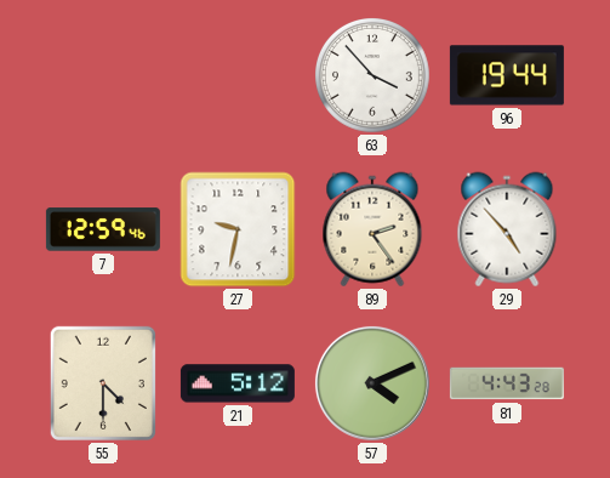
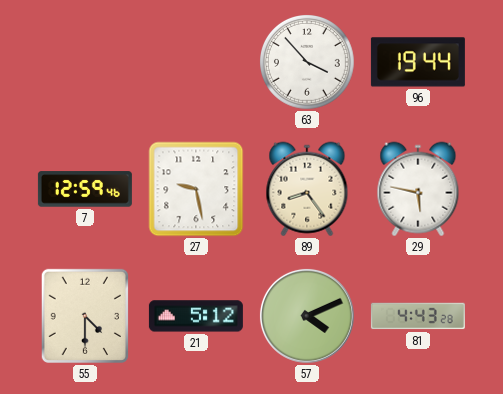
27: 9:32 -> 9:28 (196, 189)
89: 2:24 -> 8:24 (307, 189)
29: 4:53 -> 5:47 (418, 189)
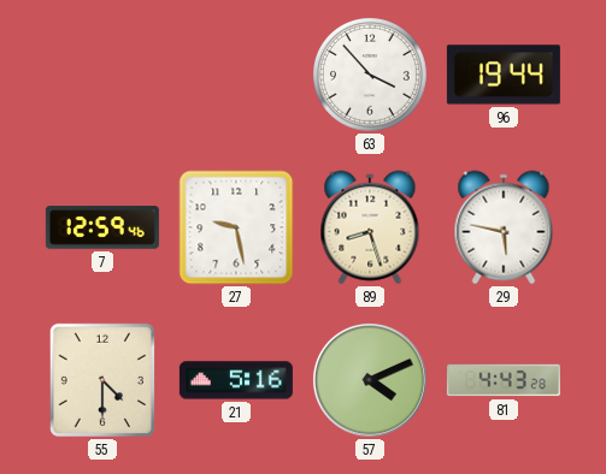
89: 8:24 -> 8:27 (370, 227)
21: 5:12 -> 5:16 (236, 380)
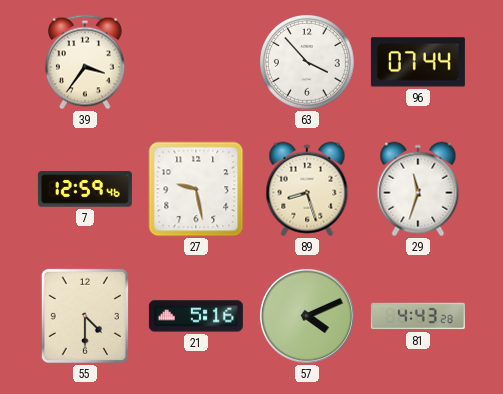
39: none -> 3:36 (86, 62)
96: 19:44 -> 07:44 (418, 62)
29: 5:47 -> 11:33 (418, 189)
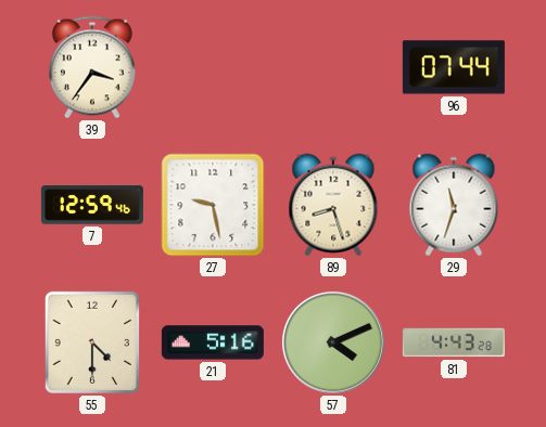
63: 3:53 -> none (308, 63)
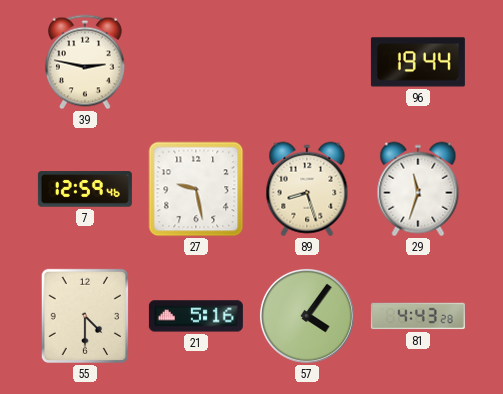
39: 3:36 -> 2:47 (86, 62)
96: 07:44 -> 19:44 (418, 62)
57: 4:11 -> 4:06 (307, 316)
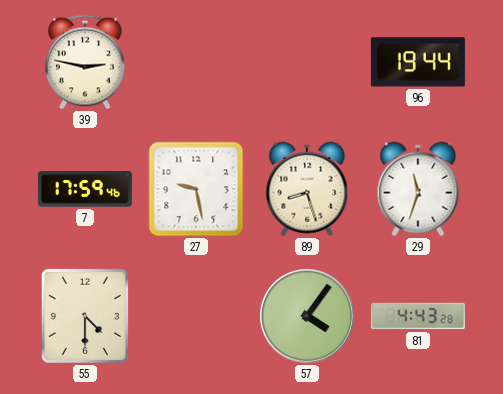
7: 12:59 -> 17:59 (85, 189)
21: 5:16 -> none (196, 316)
